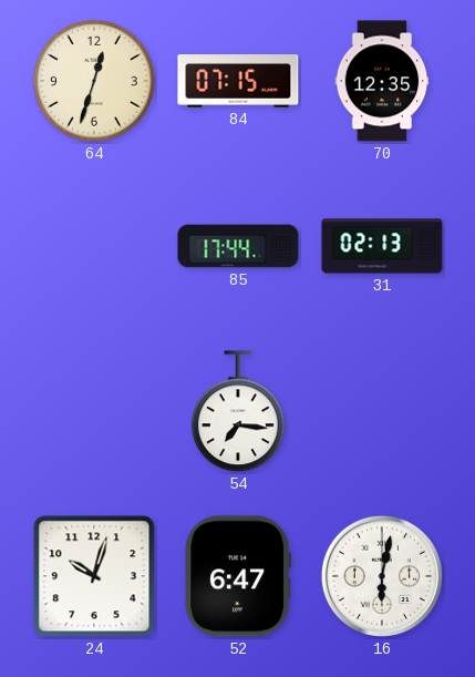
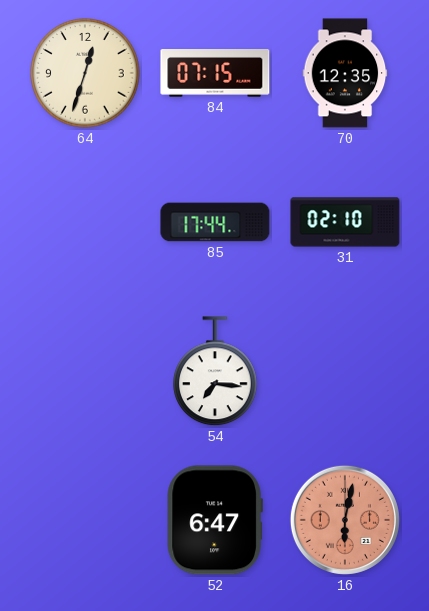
31: 02:13 -> 02:10 (345, 222)
24: 10:03 -> none (94, 576)
16 dial: white -> salmon (345, 520)
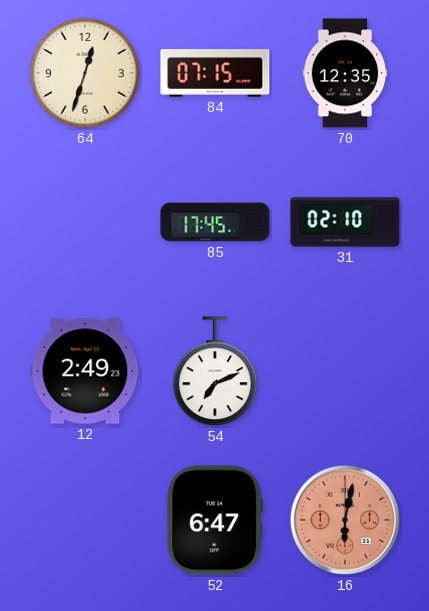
85: 17:44 -> 17:45 (215, 222)
12: none -> 2:49 (85, 371)
54: 7:16 -> 7:11 (216, 372)
